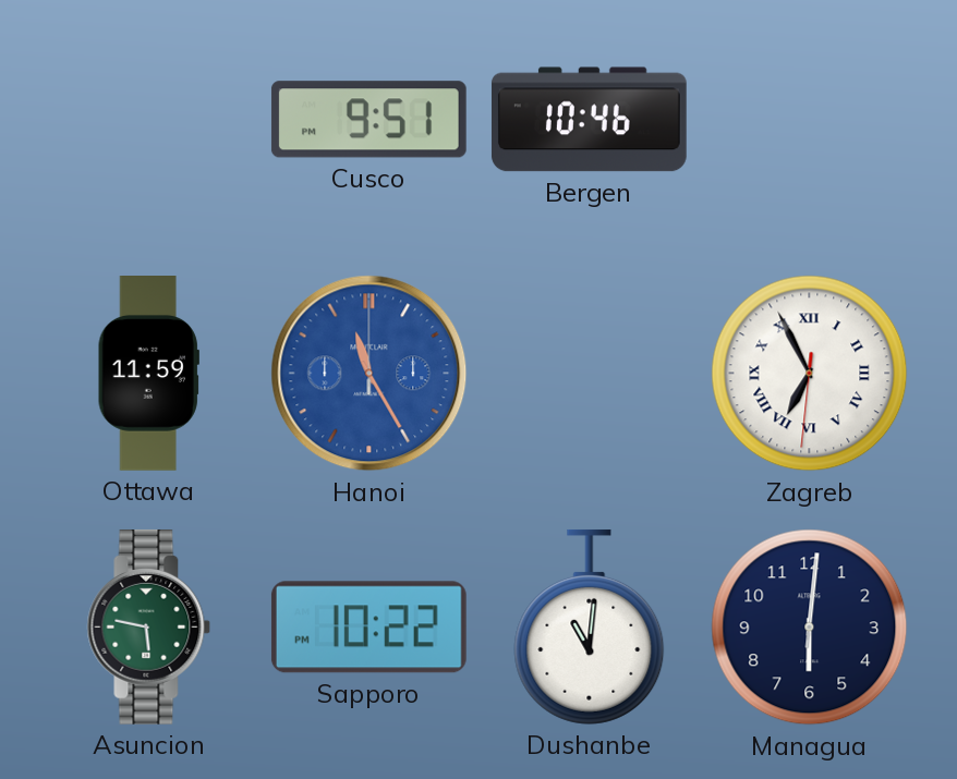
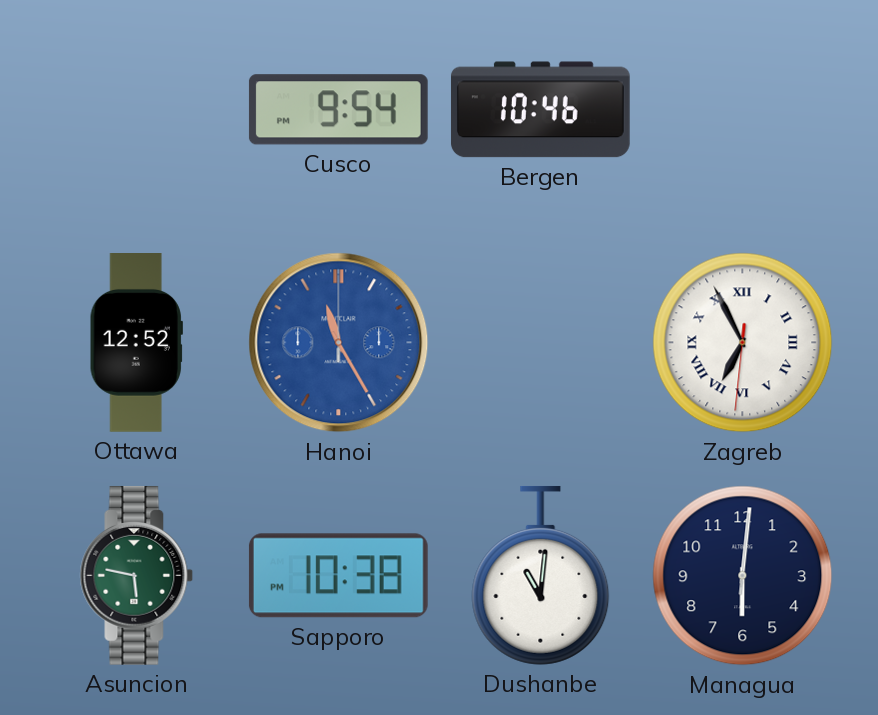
Cusco: 9:51 -> 9:54 (338, 110)
Ottawa: 11:59 -> 12:52 (136, 343)
Sapporo: 10:22 -> 10:38 (338, 576)
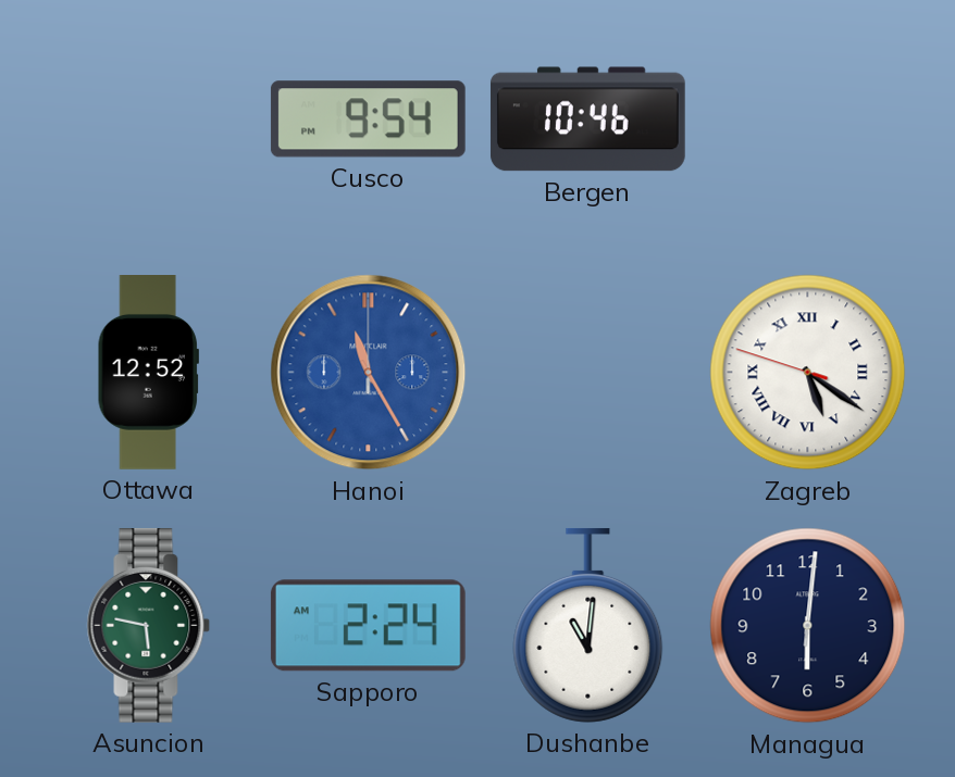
Zagreb: 6:55 -> 5:20 (808, 373)
Sapporo: 10:38 -> 2:24 (368, 626)
